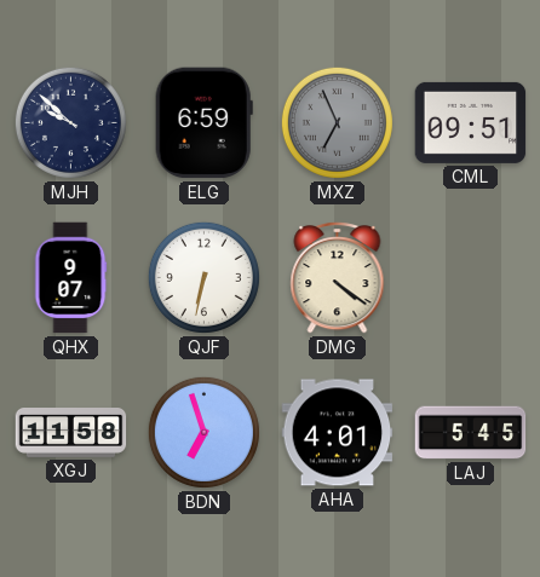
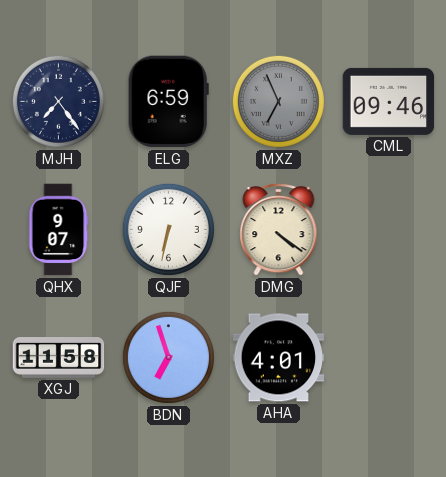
MJH: 9:52 -> 7:24 (58, 101)
CML: 09:51 -> 09:46 (389, 101)
LAJ: 5:45 -> none (471, 433)
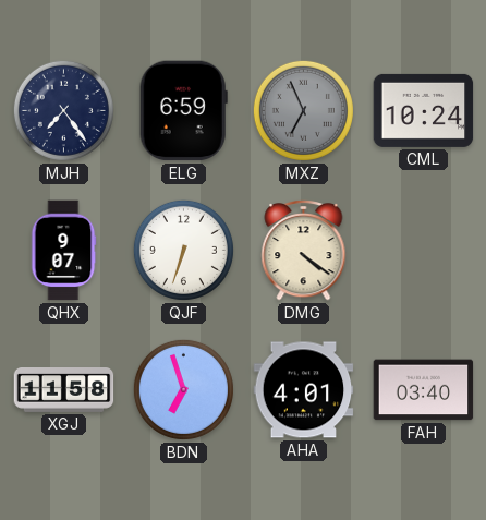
CML: 09:46 -> 10:24 (424, 110)
QJF: 6:32 -> 6:33 (183, 250)
FAH: none -> 03:40 (424, 390)
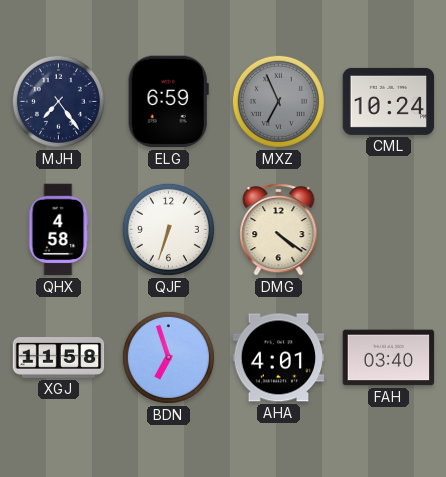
QHX: 9:07 -> 4:58 (58, 230)
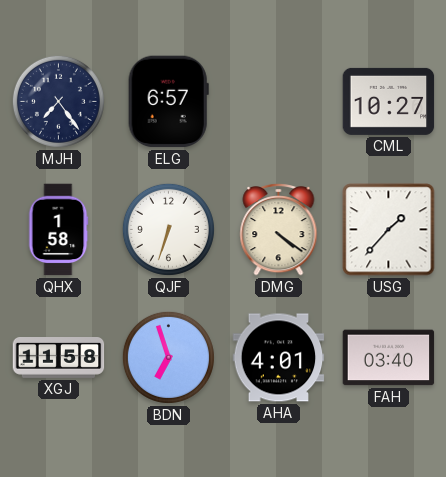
ELG: 6:59 -> 6:57 (168, 102)
MXZ: 6:56 -> none (278, 101)
CML: 10:24 -> 10:27 (389, 101)
QHX: 4:58 -> 1:58 (58, 230)
USG: none -> 1:37 (389, 230)
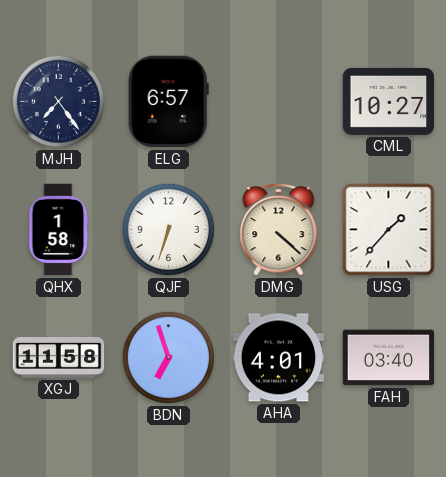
DMG: 4:21 -> 4:22 (279, 229)
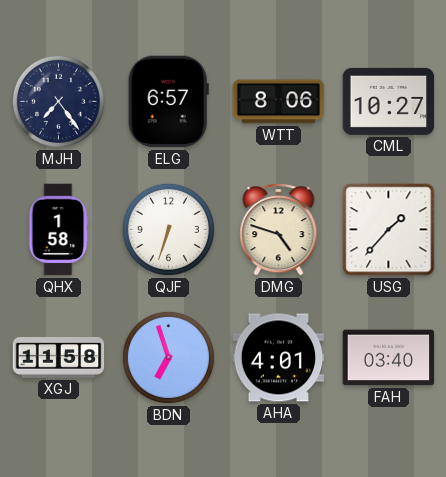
WTT: none -> 8:06 (279, 102)
DMG: 4:22 -> 4:48 (279, 229)
